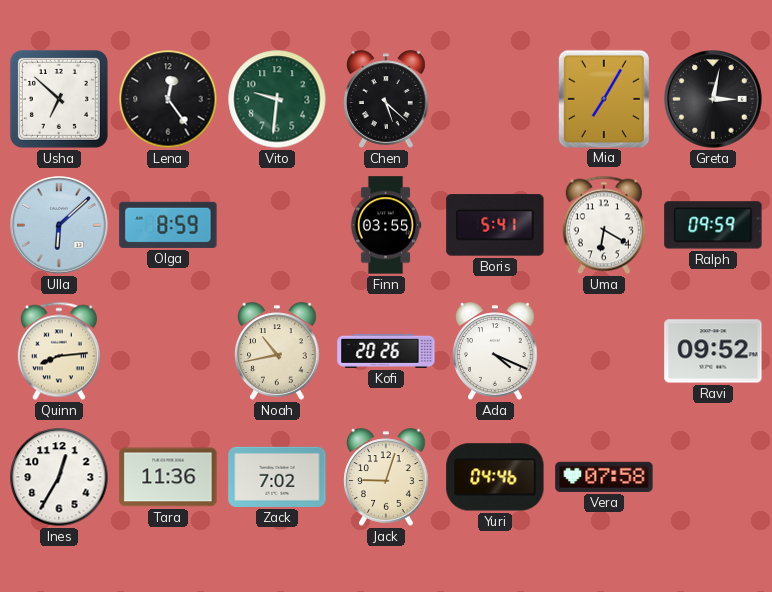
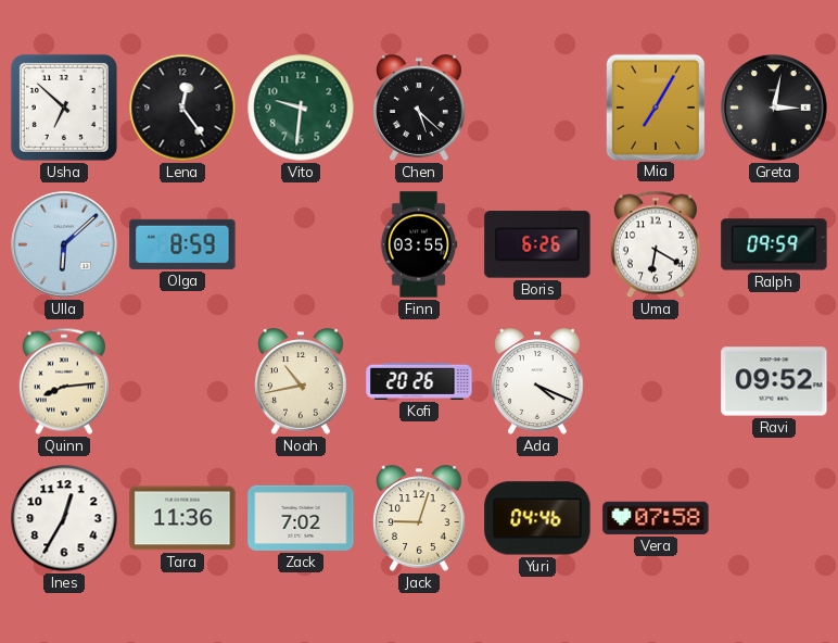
Boris: 5:41 -> 6:26 (537, 244)
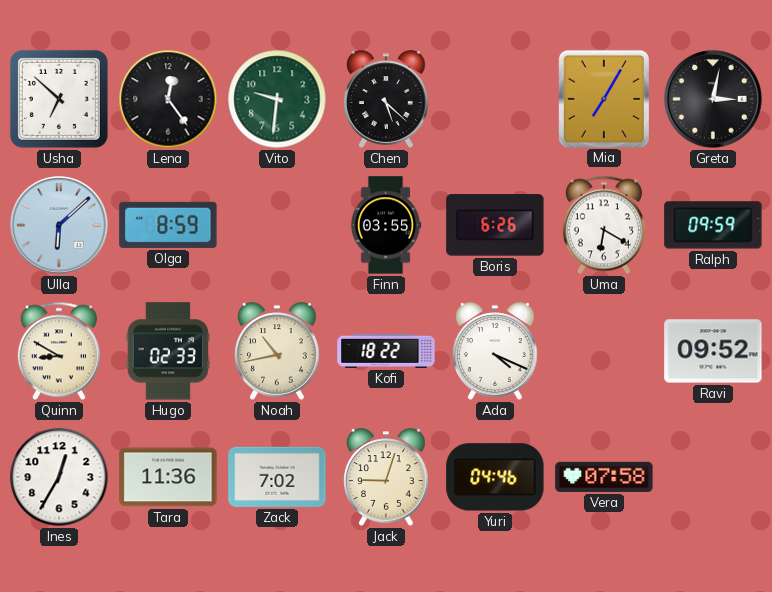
Quinn: 8:14 -> 8:50 (59, 351)
Hugo: none -> 02:33 (168, 351)
Kofi: 20:26 -> 18:22 (386, 351)
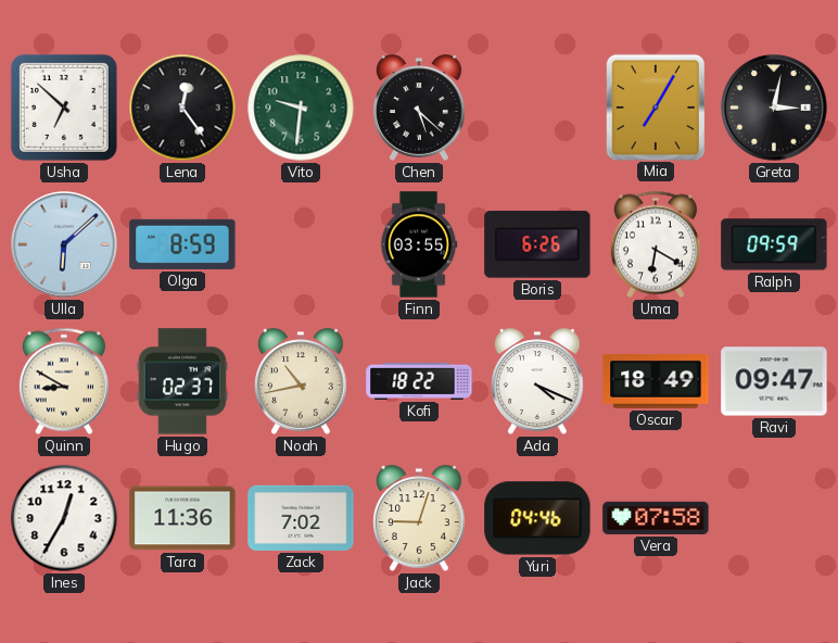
Hugo: 02:33 -> 02:37 (182, 381)
Oscar: none -> 18:49 (656, 382)
Ravi: 09:52 -> 09:47 (774, 381)
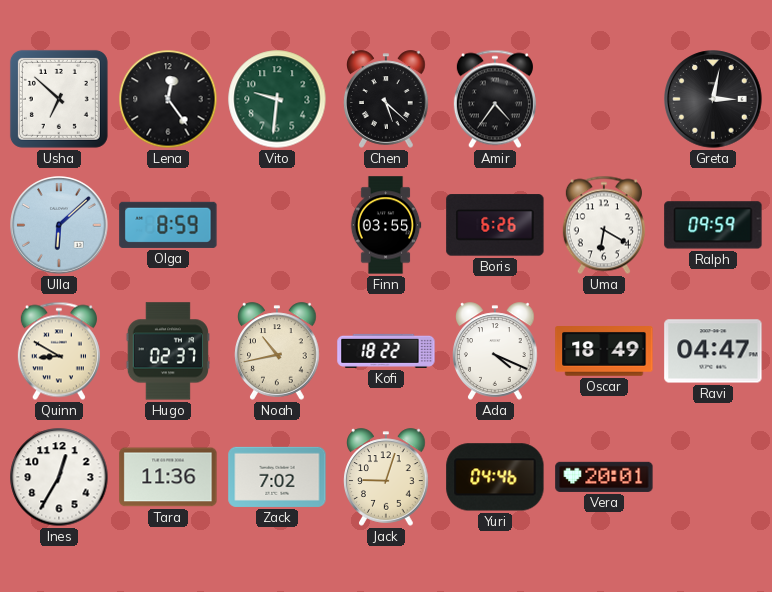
Amir: none -> 4:36 (495, 99)
Mia: 7:05 -> none (656, 106)
Ravi: 09:47 -> 04:47 (713, 351)
Vera: 07:58 -> 20:01 (604, 477)
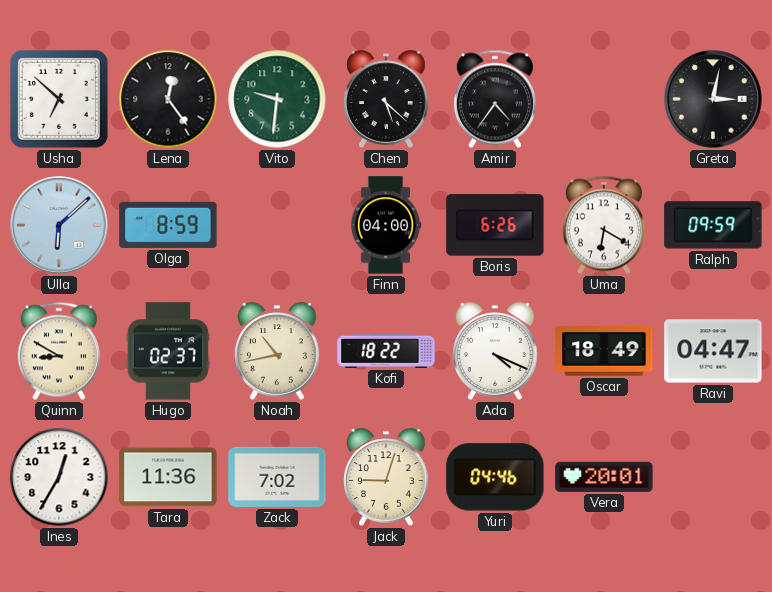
Finn: 03:55 -> 04:00 (386, 225)
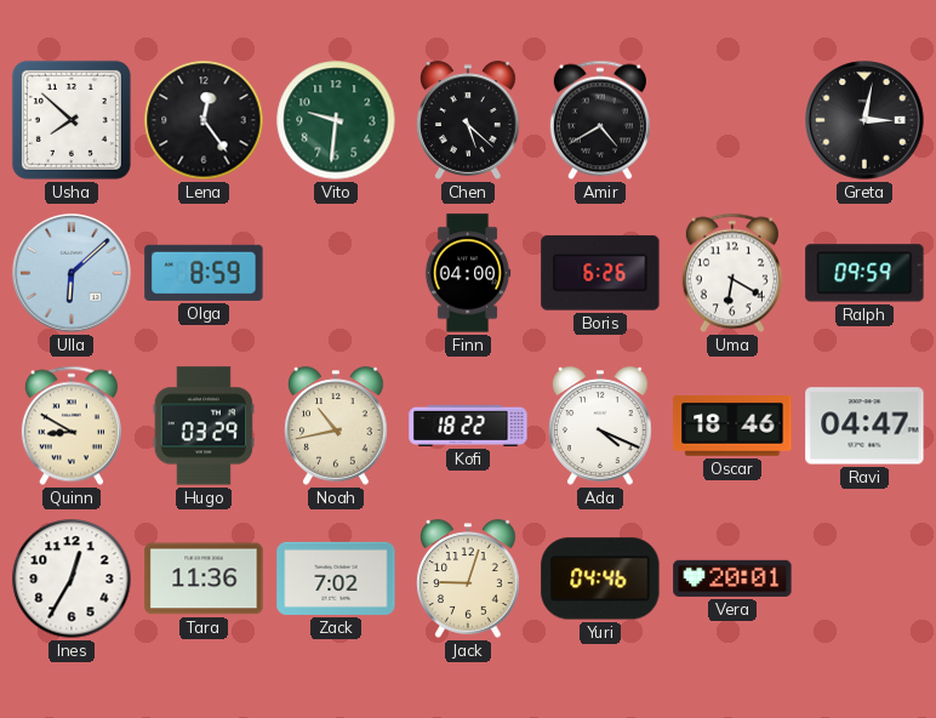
Usha: 6:52 -> 7:52 (72, 120)
Amir: 4:36 -> 4:40 (600, 120)
Hugo: 02:37 -> 03:29 (204, 426)
Oscar: 18:49 -> 18:46 (732, 427)
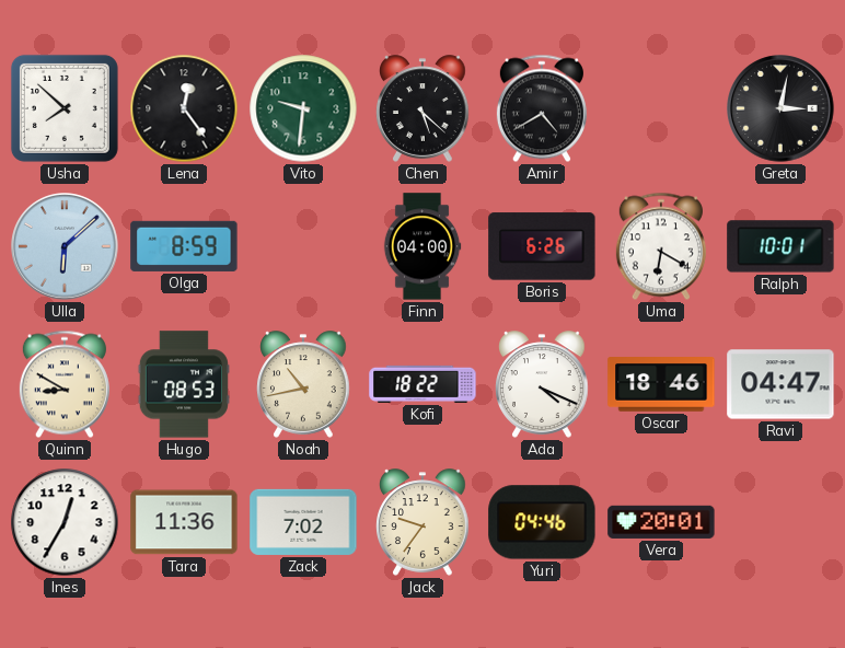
Ralph: 09:59 -> 10:01 (780, 246)
Hugo: 03:29 -> 08:53 (184, 384)
Jack: 9:03 -> 9:36 (422, 522)
